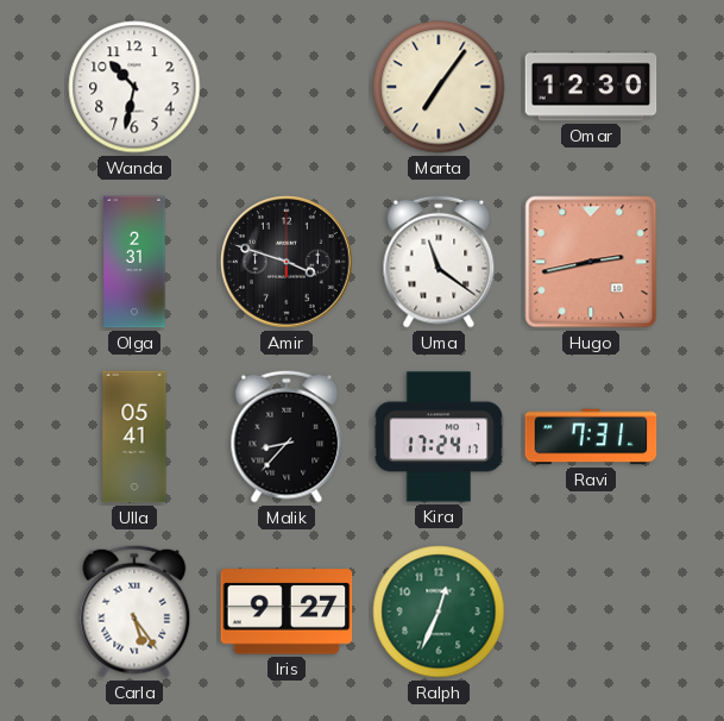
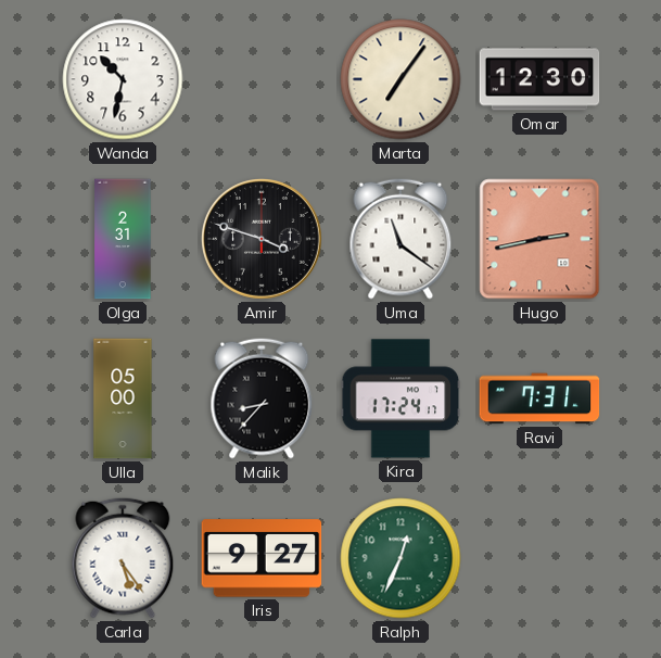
Ulla: 05:41 -> 05:00 (123, 398)
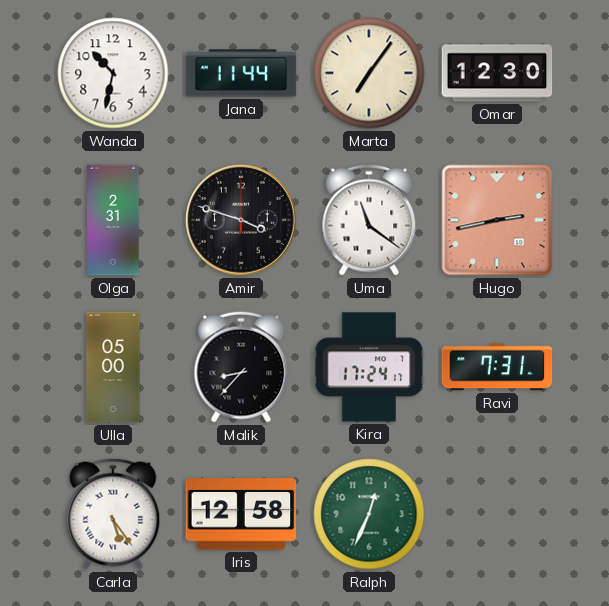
Jana: none -> 11:44 (241, 73)
Iris: 9:27 -> 12:58 (241, 514)
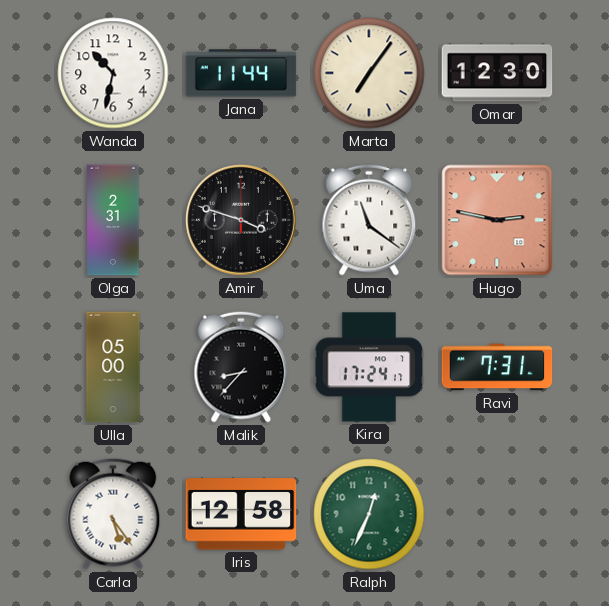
Hugo: 2:43 -> 2:47 (497, 220)
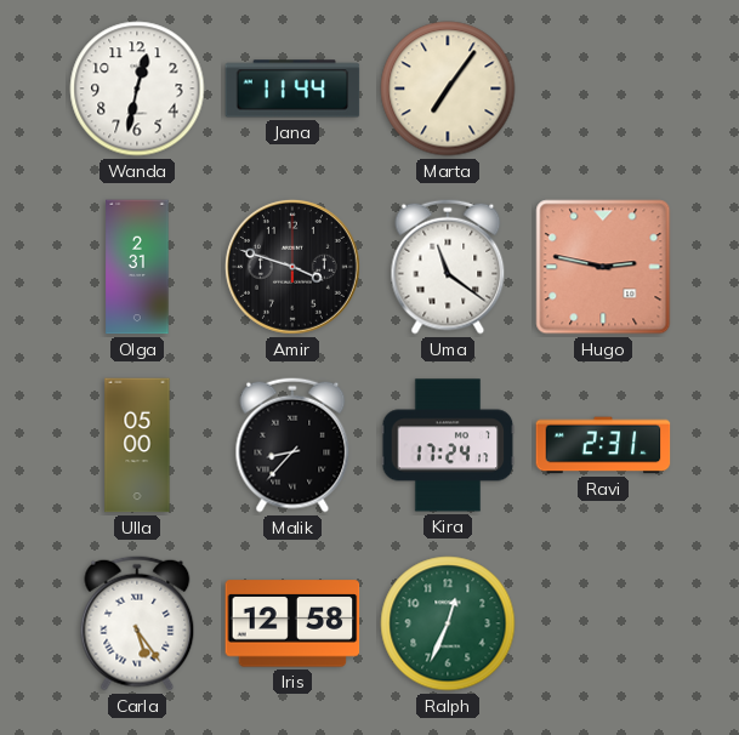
Wanda: 10:32 -> 12:32 (137, 89)
Omar: 12:30 -> none (497, 73)
Ravi: 7:31 -> 2:31 (603, 445)
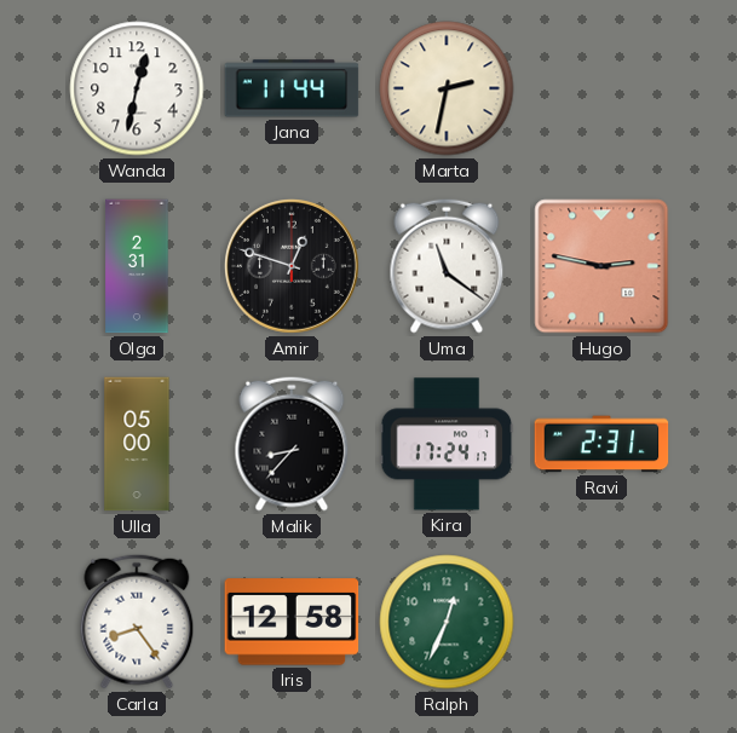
Marta: 7:06 -> 2:32 (447, 88)
Amir: 3:48 -> 12:48 (292, 266)
Carla: 5:24 -> 8:24 (137, 622)
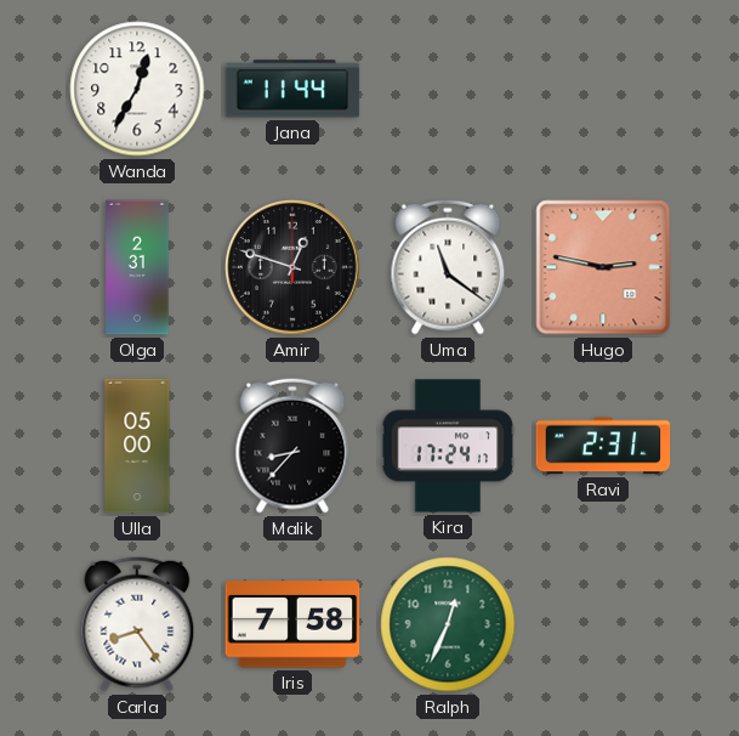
Wanda: 12:32 -> 12:35 (137, 89)
Marta: 2:32 -> none (447, 88)
Iris: 12:58 -> 7:58 (292, 624)
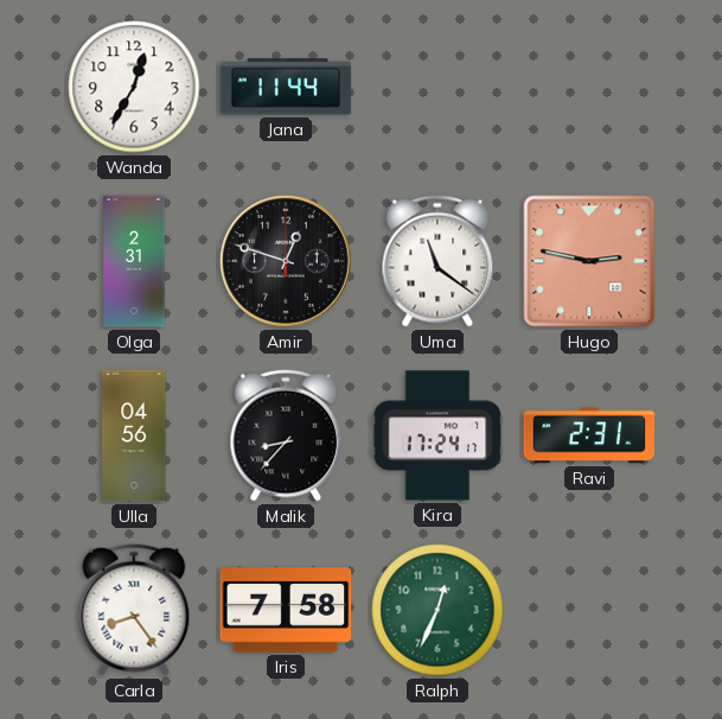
Ulla: 05:00 -> 04:56 (134, 435)
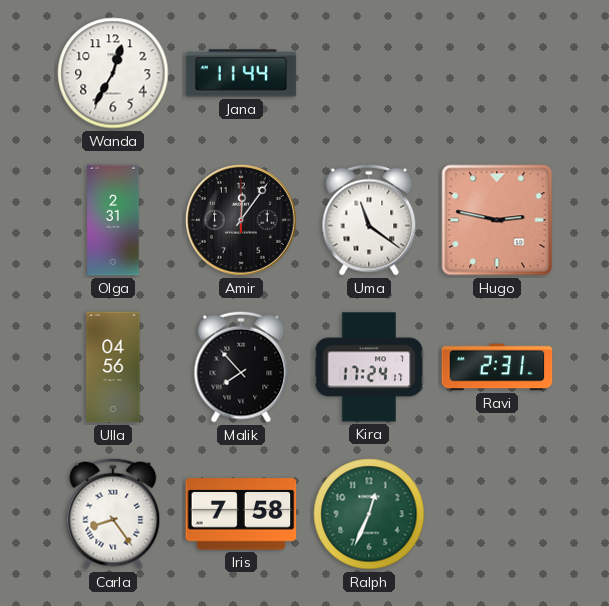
Amir: 12:48 -> 12:06 (241, 220)
Malik: 8:37 -> 7:53 (241, 367)
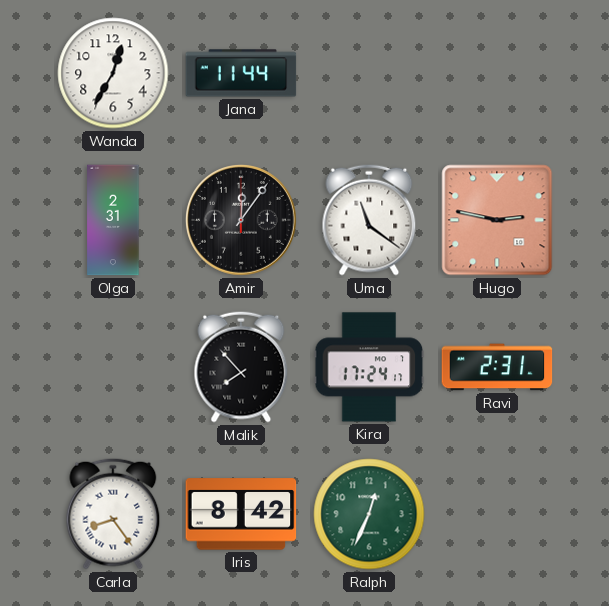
Ulla: 04:56 -> none (113, 367)
Iris: 7:58 -> 8:42 (241, 514)
